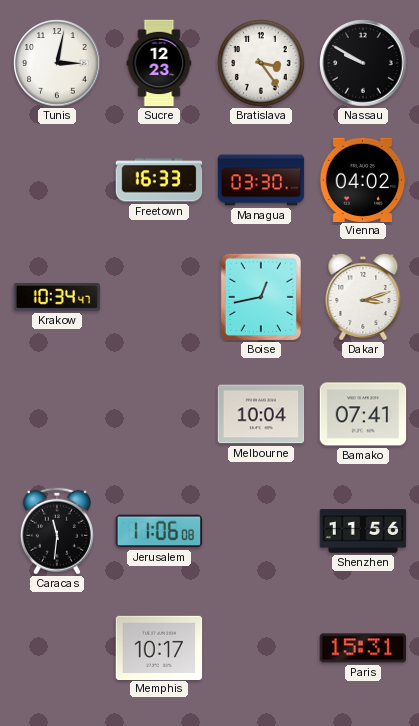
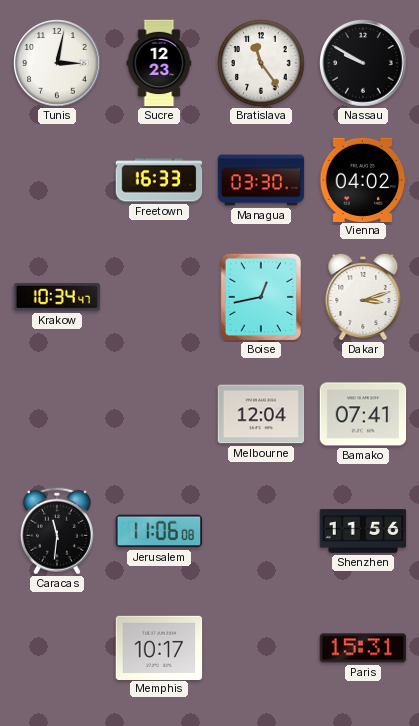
Bratislava: 3:24 -> 11:24 (261, 63)
Melbourne: 10:04 -> 12:04 (261, 414)
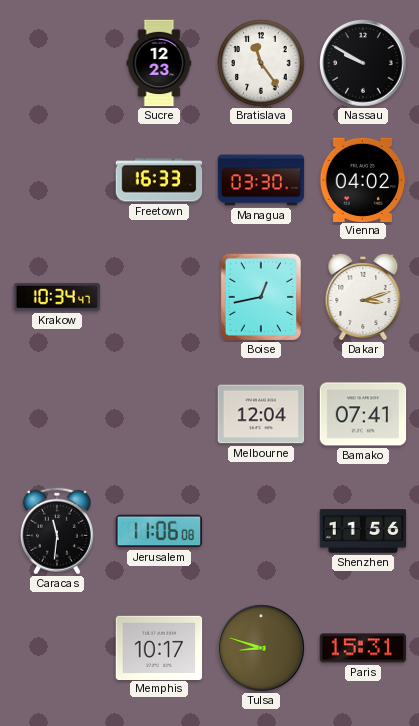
Tunis: 3:02 -> none (57, 63)
Tulsa: none -> 8:48 (261, 648)
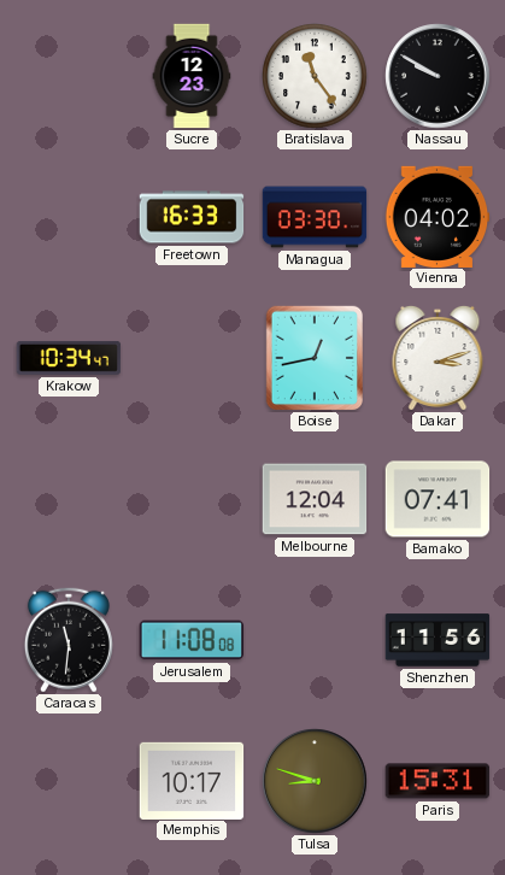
Jerusalem: 11:06 -> 11:08 (192, 640)
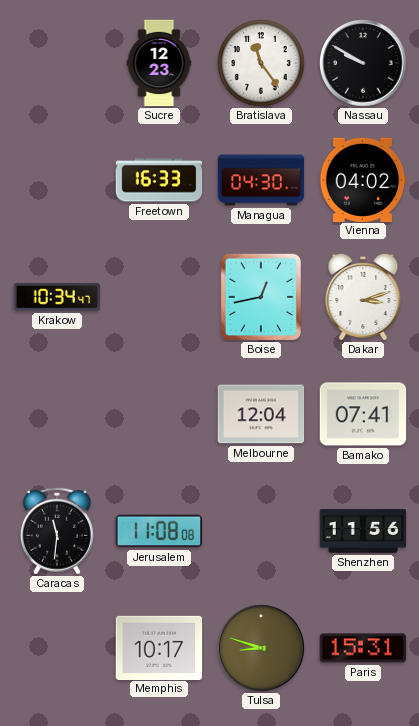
Managua: 03:30 -> 04:30 (261, 180)
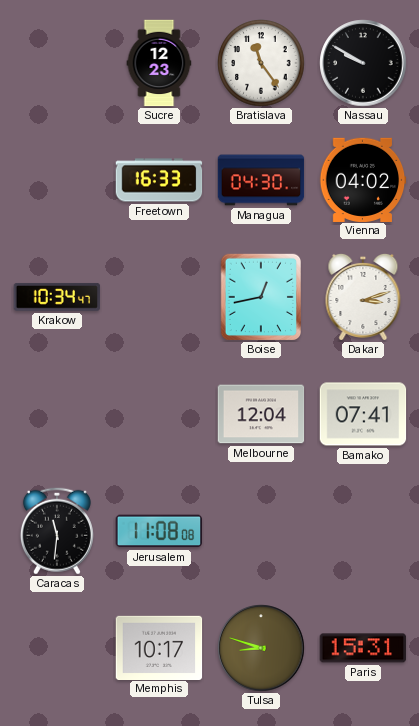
Shenzhen: 11:56 -> none (363, 531)
